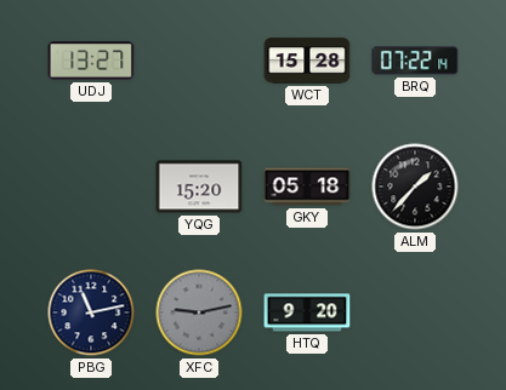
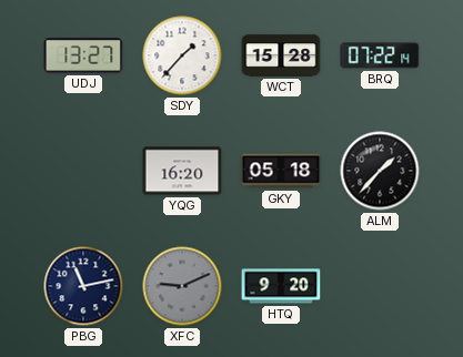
SDY: none -> 1:37 (182, 55)
YQG: 15:20 -> 16:20 (182, 171)
XFC: 9:13 -> 9:11 (182, 286)
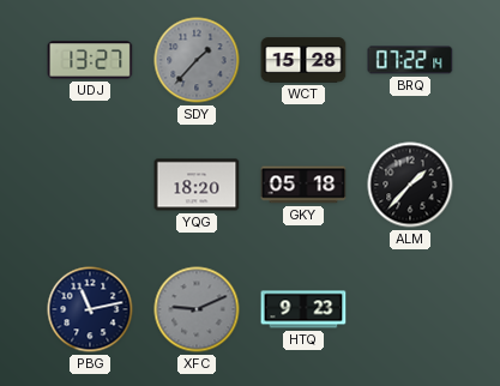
SDY dial: white -> grey (197, 60)
YQG: 16:20 -> 18:20 (197, 185)
HTQ: 9:20 -> 9:23 (303, 309)
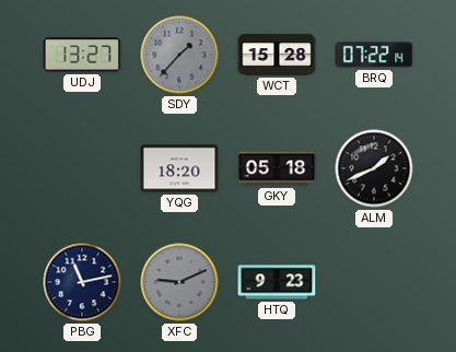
ALM: 1:37 -> 1:41 (374, 168)
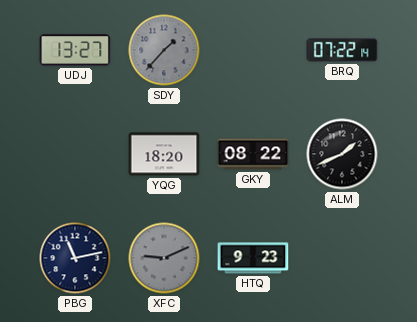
WCT: 15:28 -> none (277, 55)
GKY: 05:18 -> 08:22 (253, 154)
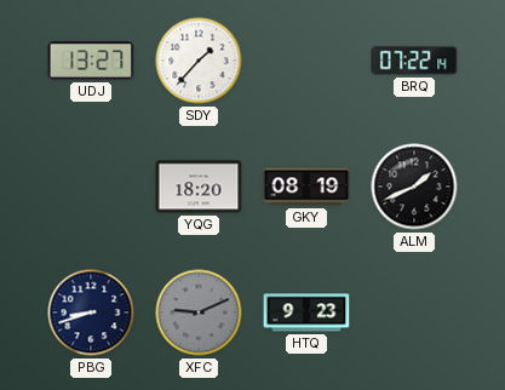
SDY dial: grey -> white (199, 61)
GKY: 08:22 -> 08:19 (306, 187)
PBG: 11:13 -> 8:42 (91, 312)
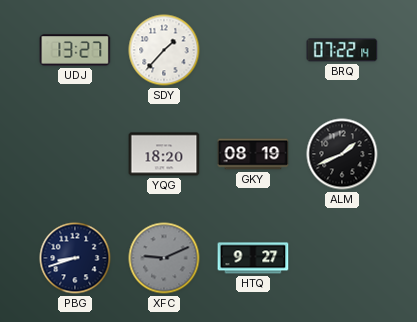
HTQ: 9:23 -> 9:27 (253, 258)
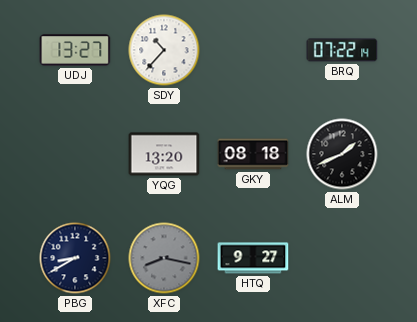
SDY: 1:37 -> 10:37 (164, 50)
YQG: 18:20 -> 13:20 (164, 154)
GKY: 08:19 -> 08:18 (253, 154)
PBG: 8:42 -> 8:40 (75, 258)
XFC: 9:11 -> 8:17 (164, 258)
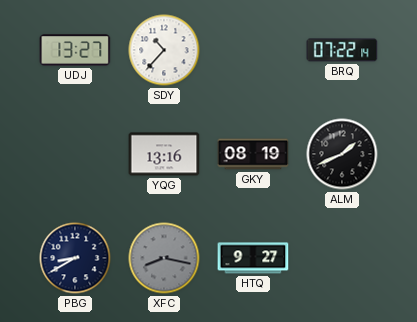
YQG: 13:20 -> 13:16 (164, 154)
GKY: 08:18 -> 08:19 (253, 154)
